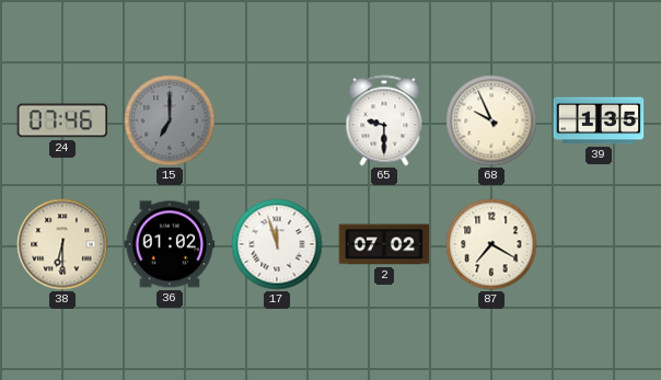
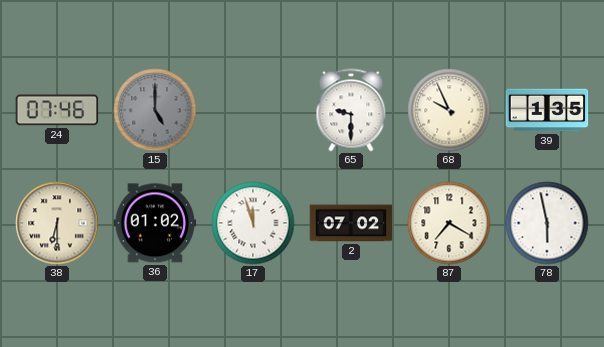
15: 7:00 -> 5:00 (155, 110)
78: none -> 5:58 (547, 223)
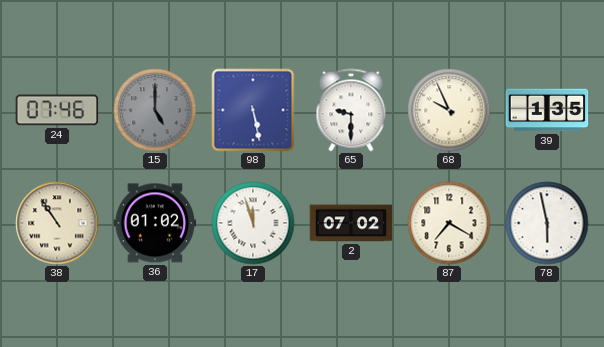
98: none -> 5:28 (253, 110)
38: 6:30 -> 10:54 (57, 223)
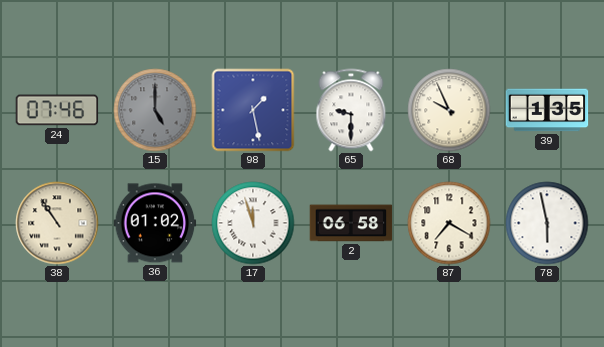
98: 5:28 -> 1:28 (253, 110)
2: 07:02 -> 06:58 (351, 223)
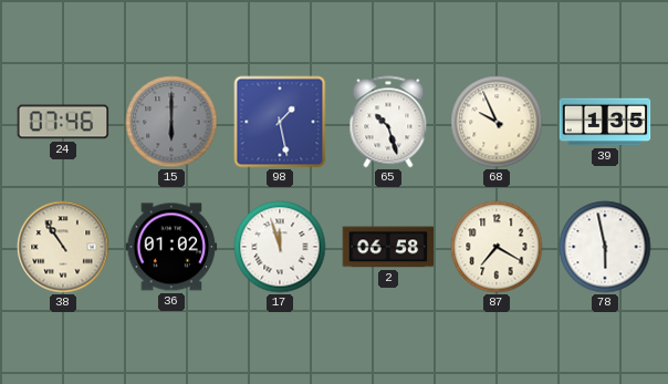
15: 5:00 -> 6:00 (171, 122)
65: 9:30 -> 10:27 (388, 122)
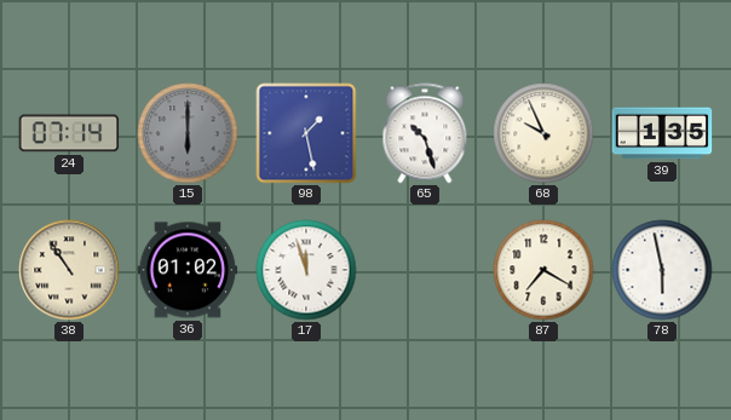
24: 07:46 -> 07:14 (69, 133)
2: 06:58 -> none (388, 247)
